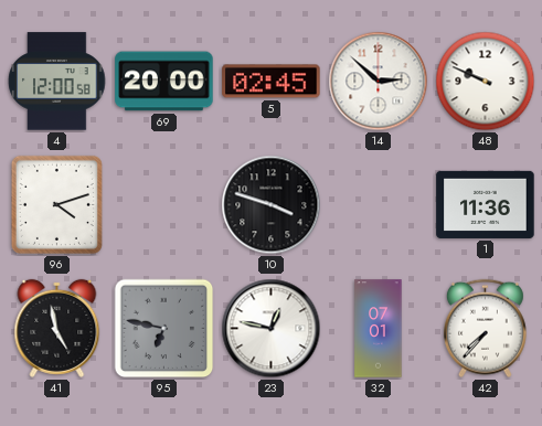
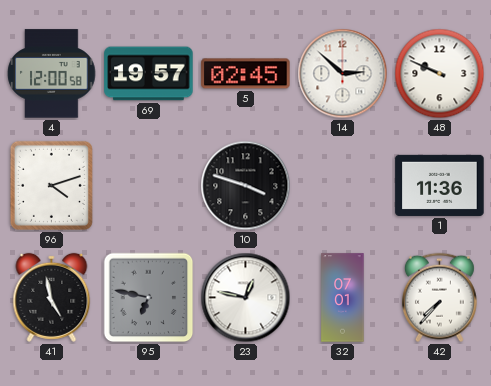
69: 20:00 -> 19:57 (149, 74)
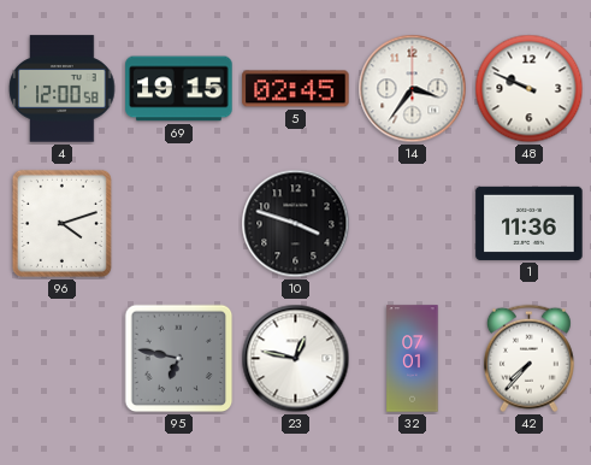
69: 19:57 -> 19:15 (179, 89)
14: 2:52 -> 3:36 (413, 89)
41: 4:58 -> none (52, 297)
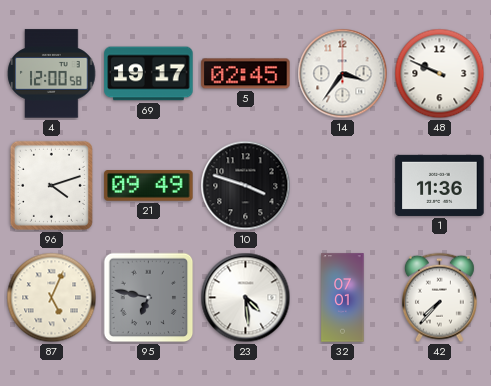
69: 19:15 -> 19:17 (149, 74)
21: none -> 09:49 (149, 186)
87: none -> 5:04 (52, 298)
23: 12:47 -> 4:29 (246, 298)
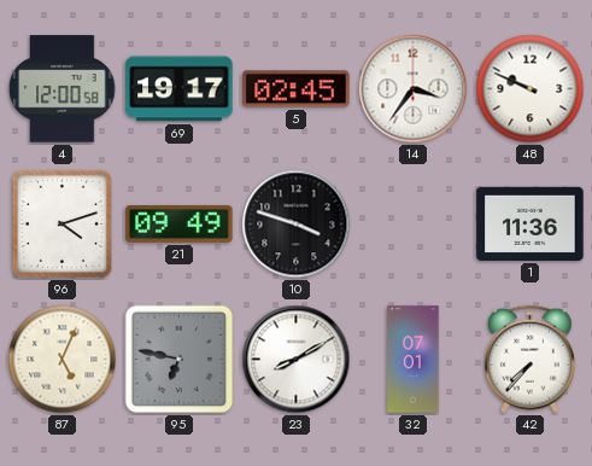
23: 4:29 -> 8:10 (297, 360)
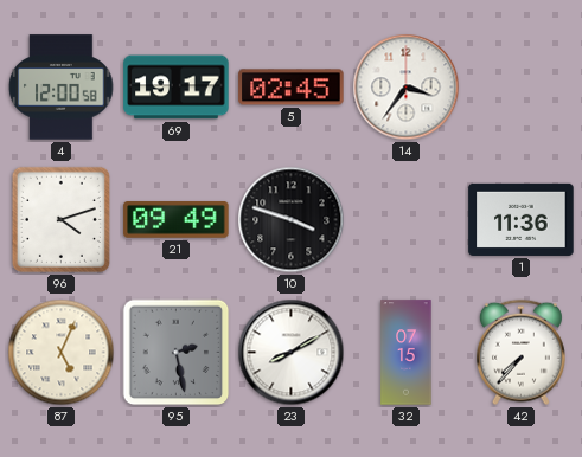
48: 9:49 -> none (531, 89)
95: 6:47 -> 2:28 (177, 353)
32: 07:01 -> 07:15 (407, 353)
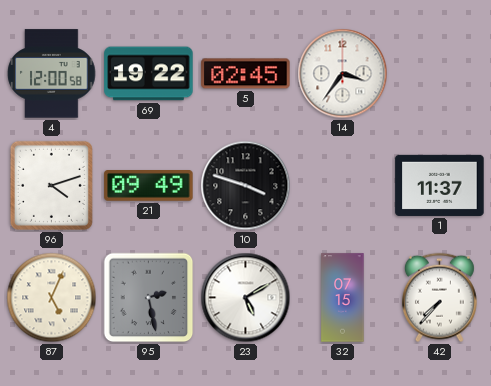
69: 19:17 -> 19:22 (149, 74)
1: 11:36 -> 11:37 (440, 185)
23: 8:10 -> 5:10 (246, 298)
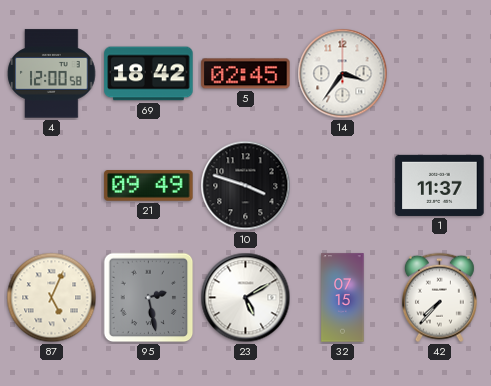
69: 19:22 -> 18:42 (149, 74)
96: 4:12 -> none (51, 185)
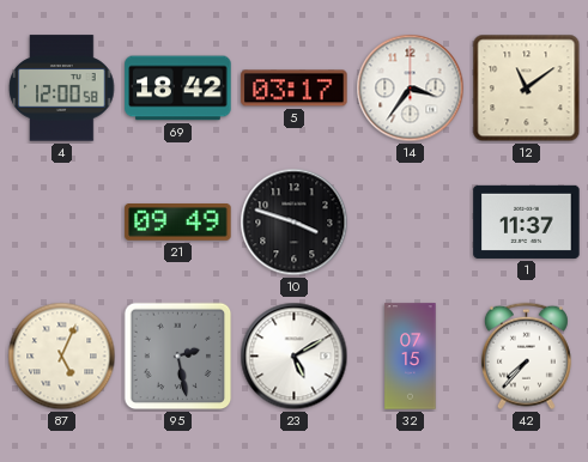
5: 02:45 -> 03:17 (295, 89)
12: none -> 11:09 (527, 89)
